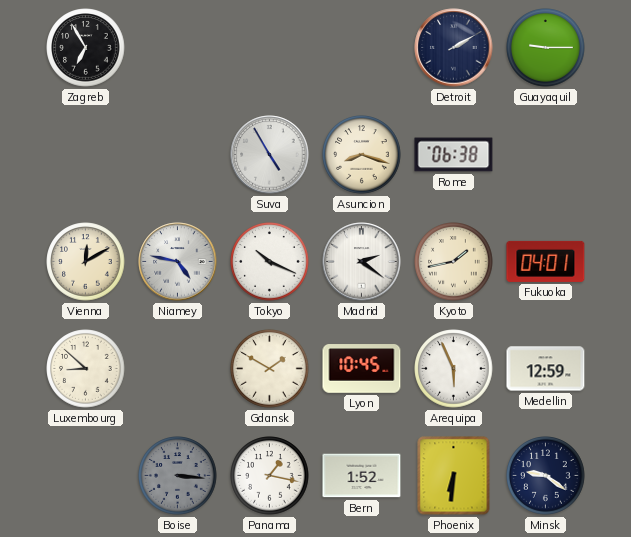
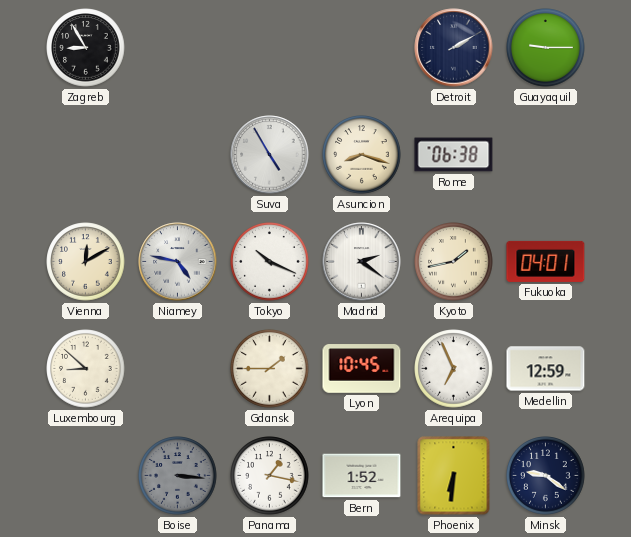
Zagreb: 6:55 -> 8:55 (86, 48)
Gdansk: 1:50 -> 1:45 (270, 369)
Arequipa: 5:56 -> 6:56 (454, 369)
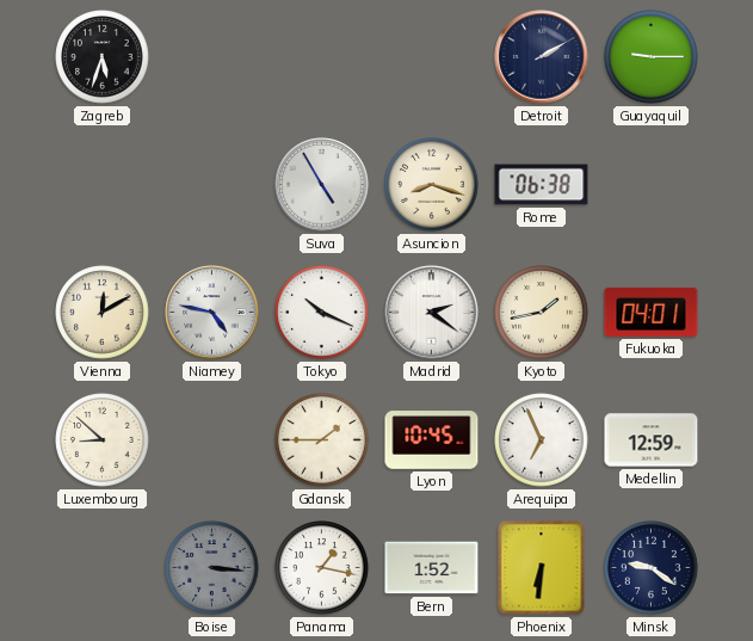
Zagreb: 8:55 -> 5:33 (103, 57)
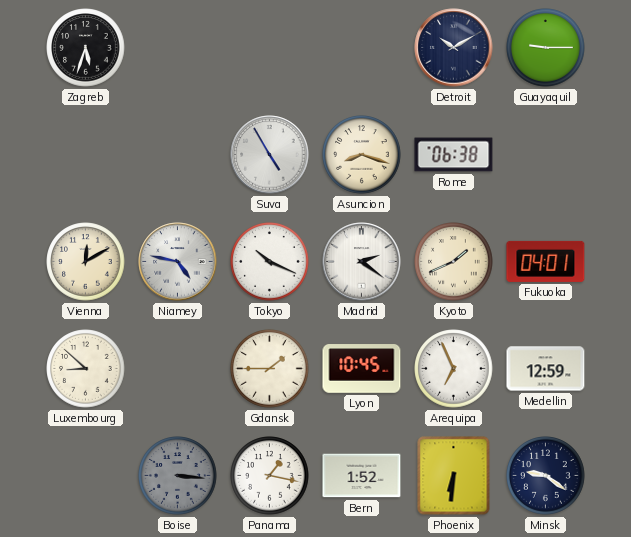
Detroit: 2:10 -> 10:10 (454, 48)
Kyoto: 1:43 -> 1:41 (454, 262)
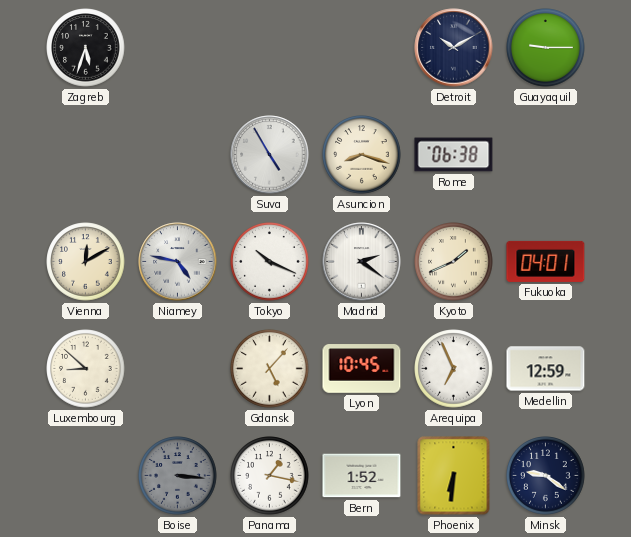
Gdansk: 1:45 -> 5:07 (270, 369)
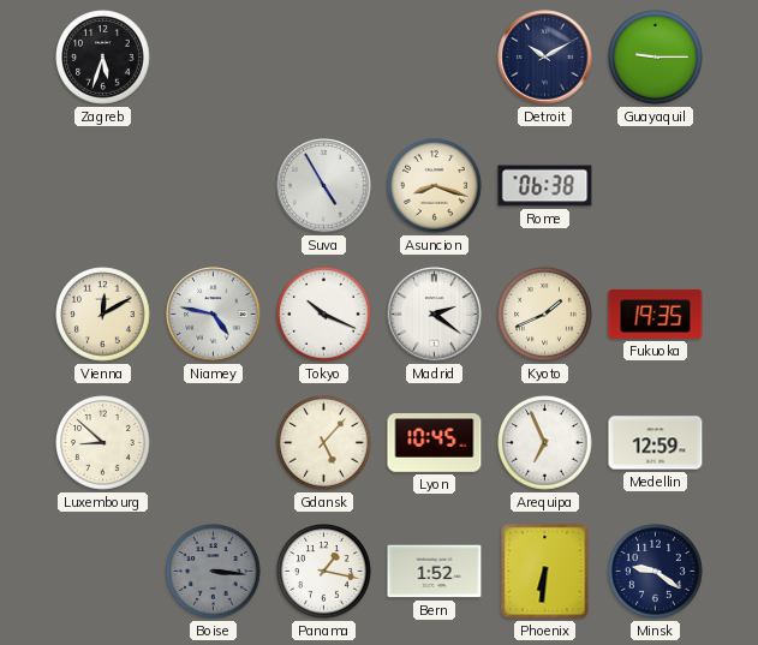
Fukuoka: 04:01 -> 19:35 (656, 313)
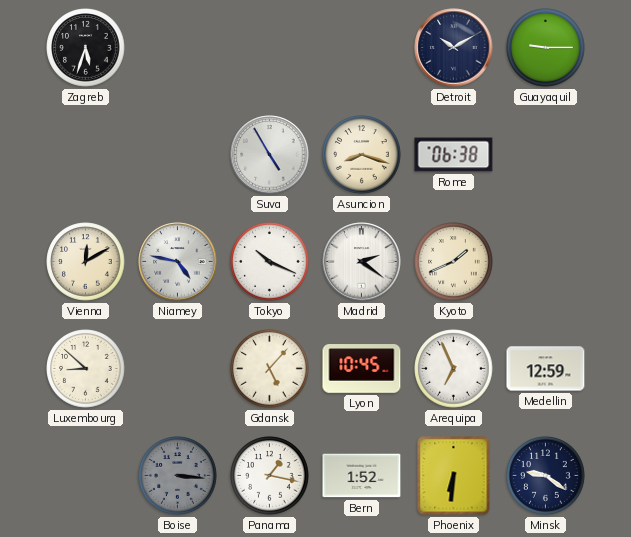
Fukuoka: 19:35 -> none (656, 313)
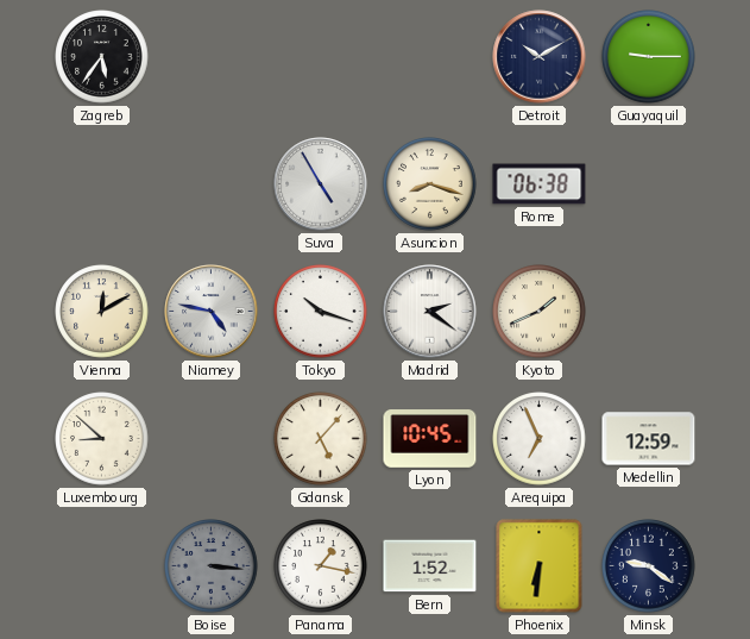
Zagreb: 5:33 -> 5:36 (102, 57)
Tokyo: 10:19 -> 10:18 (321, 312)
